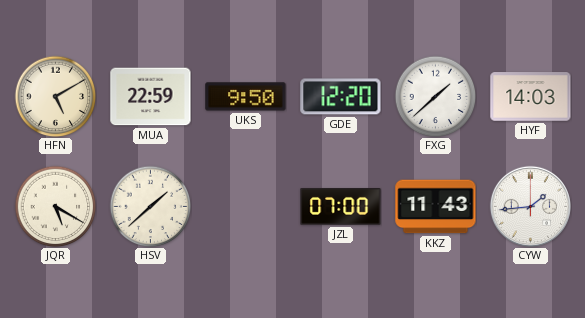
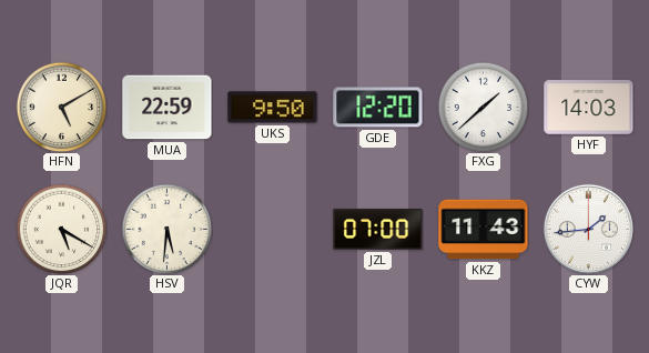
HSV: 1:38 -> 5:31 (166, 229)
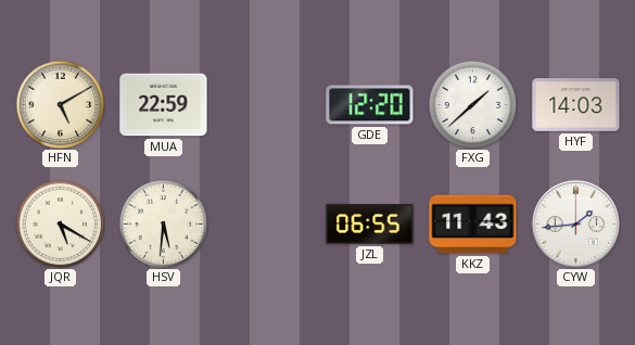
UKS: 9:50 -> none (273, 108)
JZL: 07:00 -> 06:55 (370, 225)
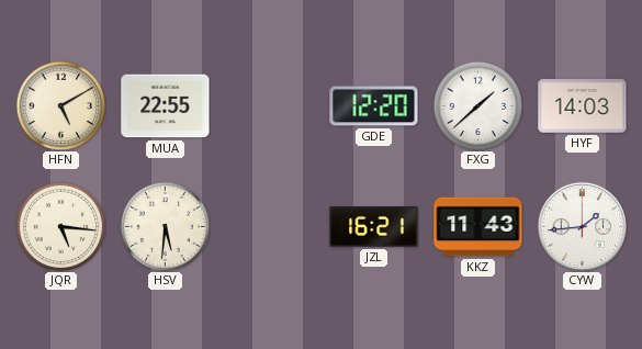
MUA: 22:59 -> 22:55 (166, 106)
JQR: 5:20 -> 5:16 (60, 226)
JZL: 06:55 -> 16:21 (374, 227)
